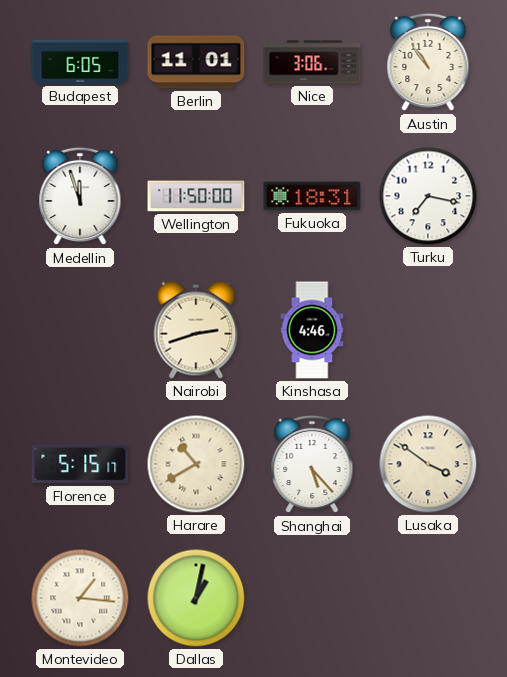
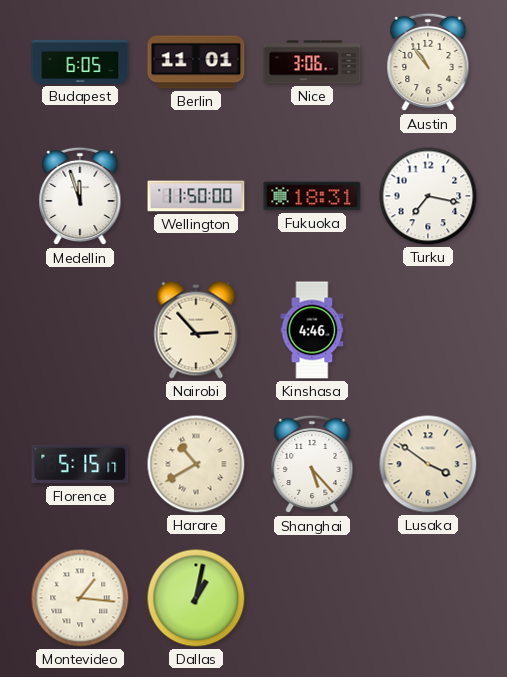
Nairobi: 2:42 -> 2:53 (196, 330)
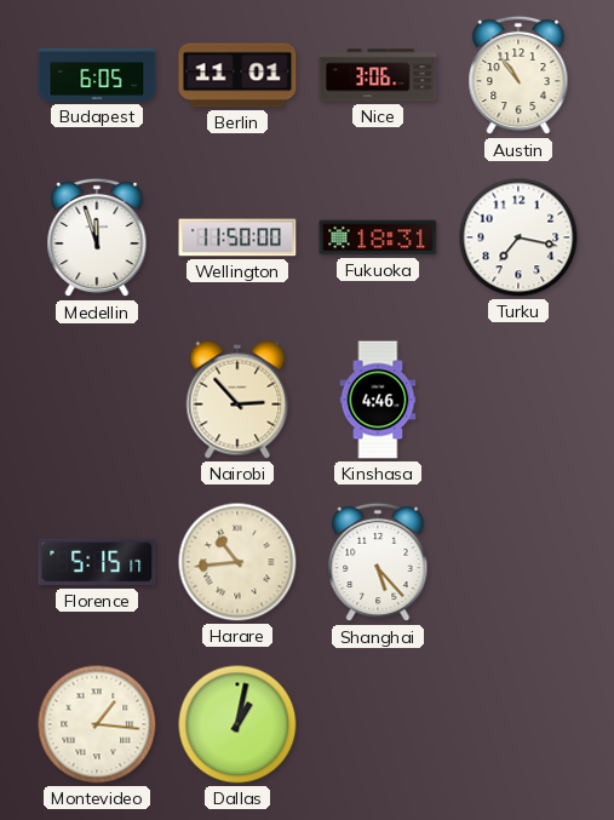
Harare: 10:40 -> 10:44 (237, 562)
Lusaka: 3:51 -> none (428, 464)
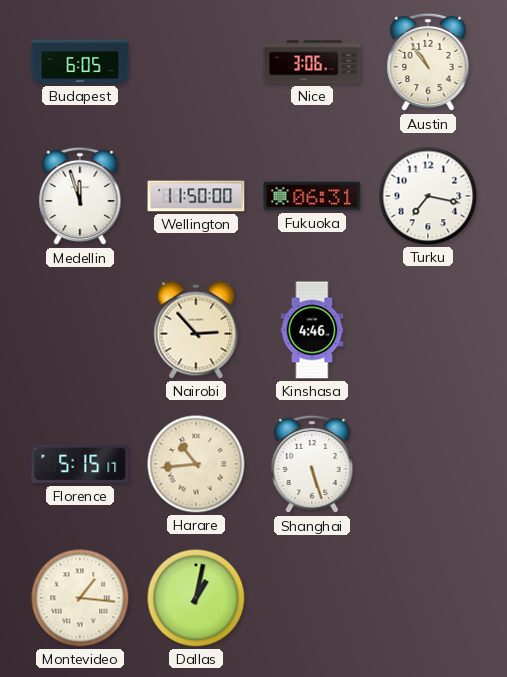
Berlin: 11:01 -> none (237, 75)
Fukuoka: 18:31 -> 06:31 (312, 196)
Shanghai: 5:23 -> 5:27 (312, 464)
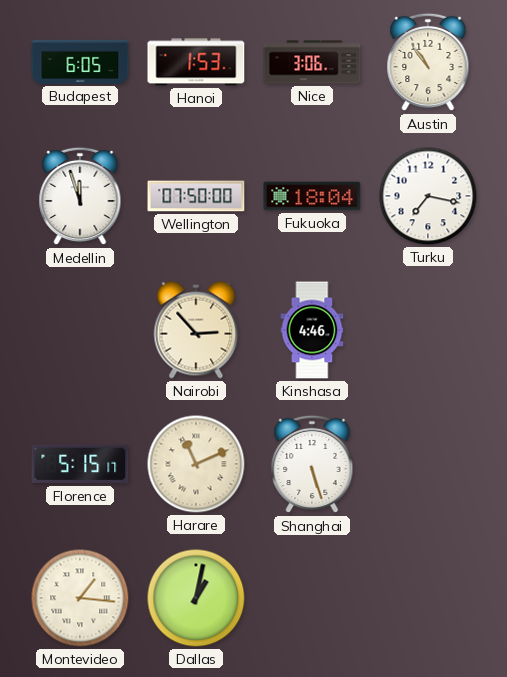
Hanoi: none -> 1:53 (196, 62)
Wellington: 11:50 -> 07:50 (196, 196)
Fukuoka: 06:31 -> 18:04 (312, 196)
Harare: 10:44 -> 11:11 (196, 464)
